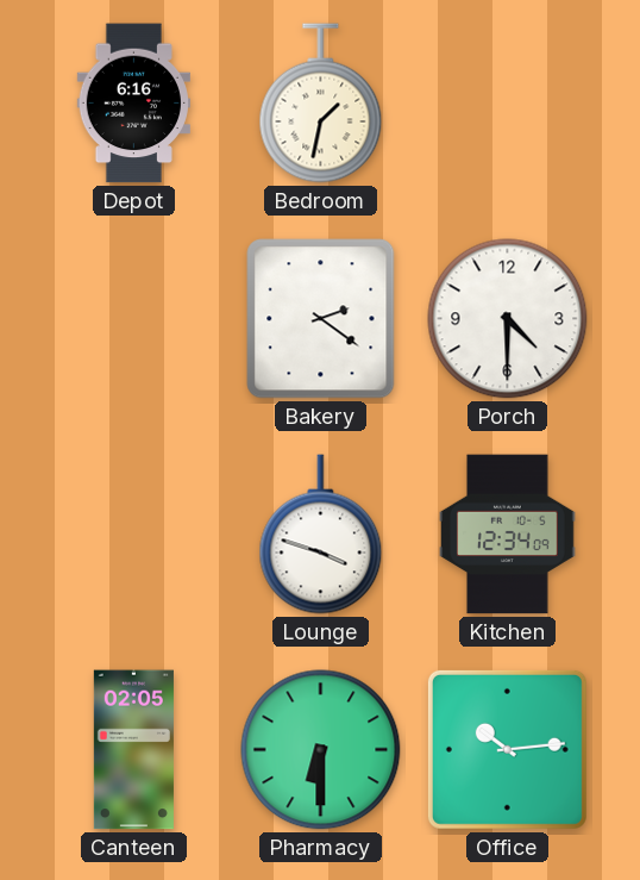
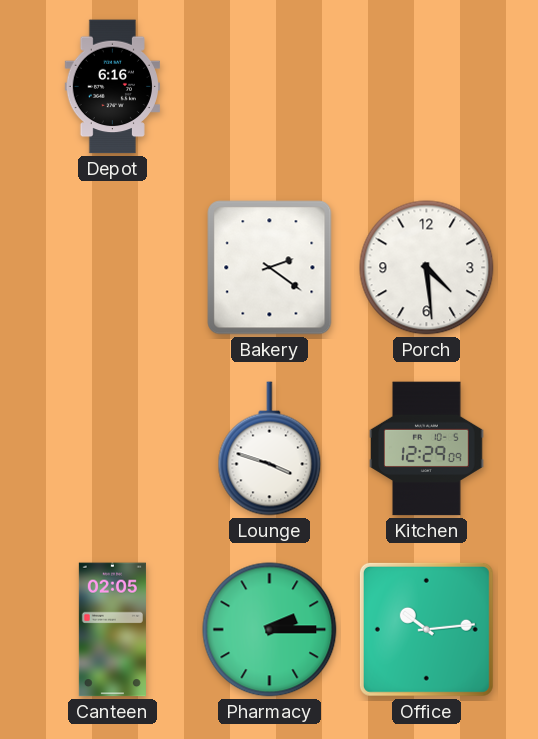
Bedroom: 1:32 -> none (321, 104)
Porch: 4:30 -> 4:29 (427, 268)
Kitchen: 12:34 -> 12:29 (427, 449)
Pharmacy: 6:30 -> 2:15 (270, 630)
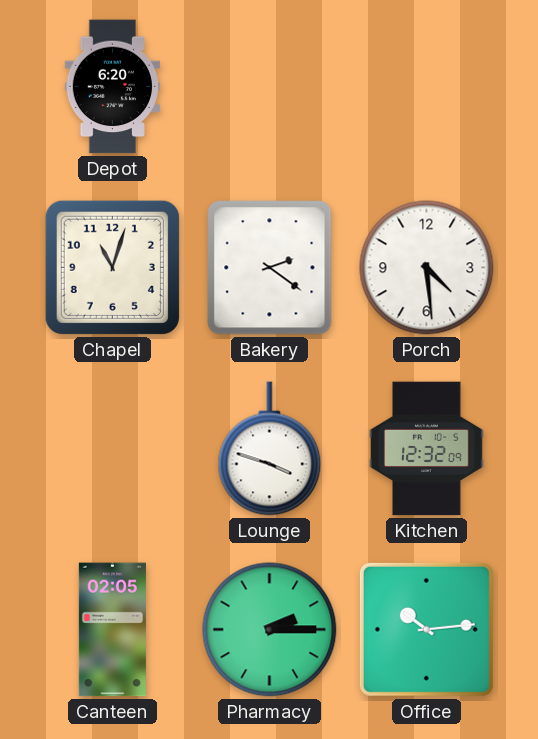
Depot: 6:16 -> 6:20 (112, 87)
Chapel: none -> 11:03 (112, 267)
Kitchen: 12:29 -> 12:32 (427, 449)
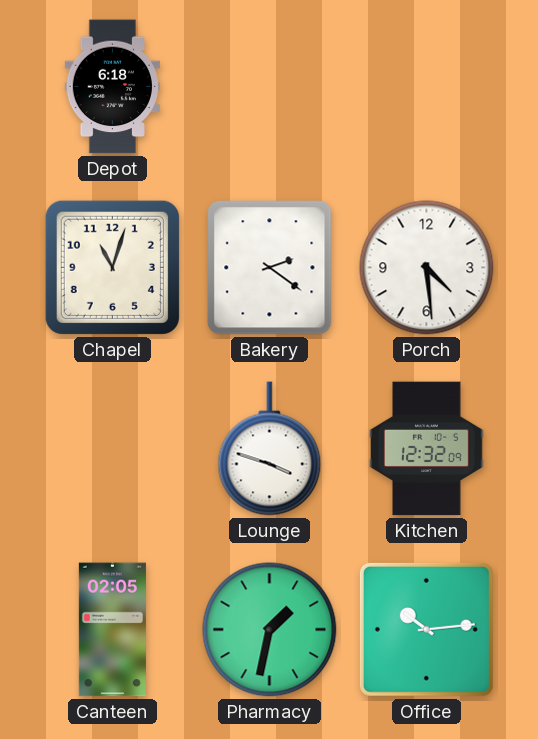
Depot: 6:20 -> 6:18 (112, 87)
Pharmacy: 2:15 -> 1:32 (270, 630)
